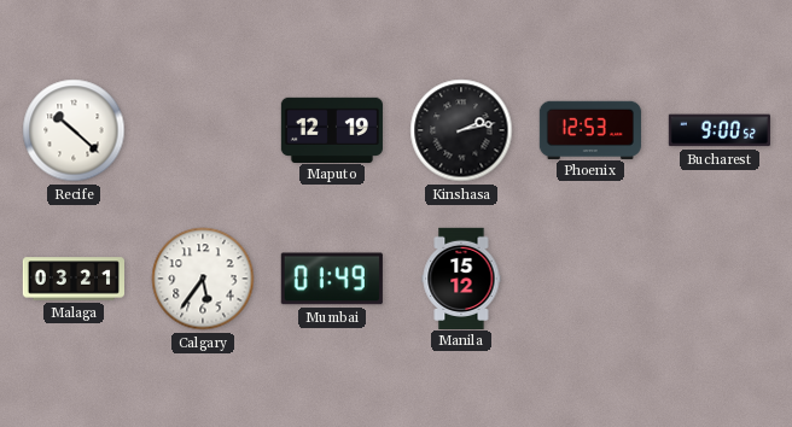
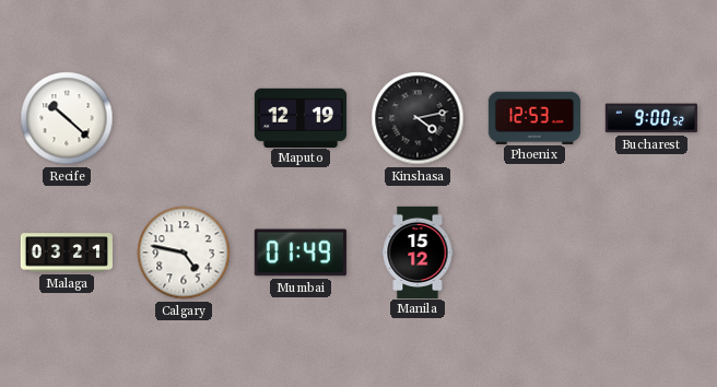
Kinshasa: 2:13 -> 4:13 (418, 118)
Calgary: 5:36 -> 4:47 (184, 253)
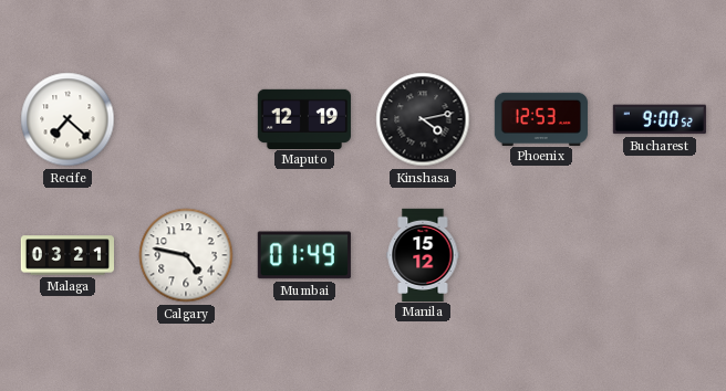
Recife: 10:22 -> 7:22 (68, 119)
